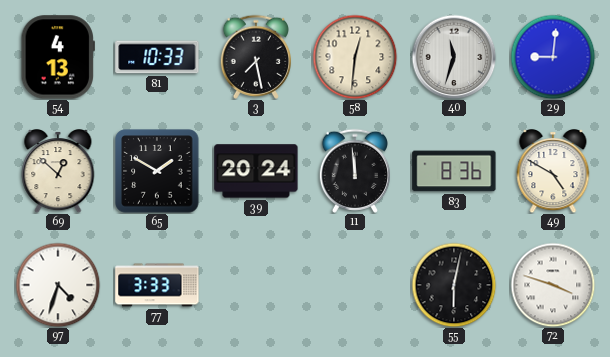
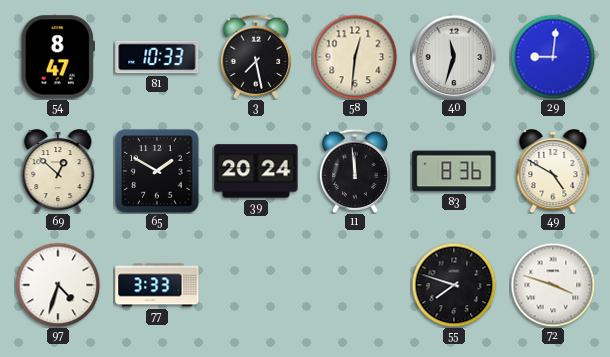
54: 4:13 -> 8:47 (58, 57)
55: 6:02 -> 7:48 (454, 285)
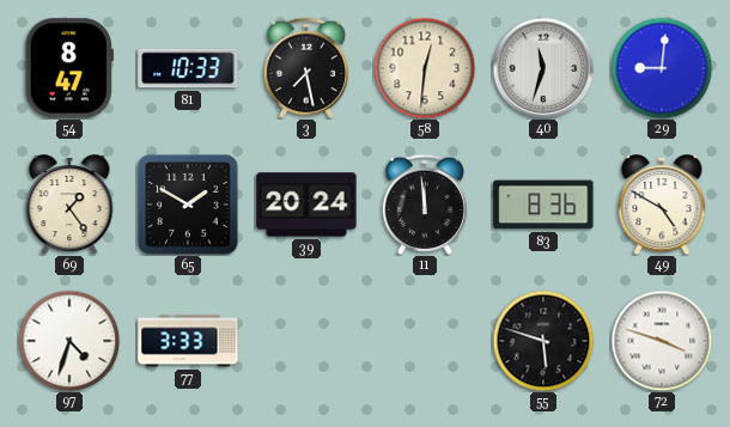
69: 12:52 -> 1:24 (69, 206)
55: 7:48 -> 5:48 (543, 341)
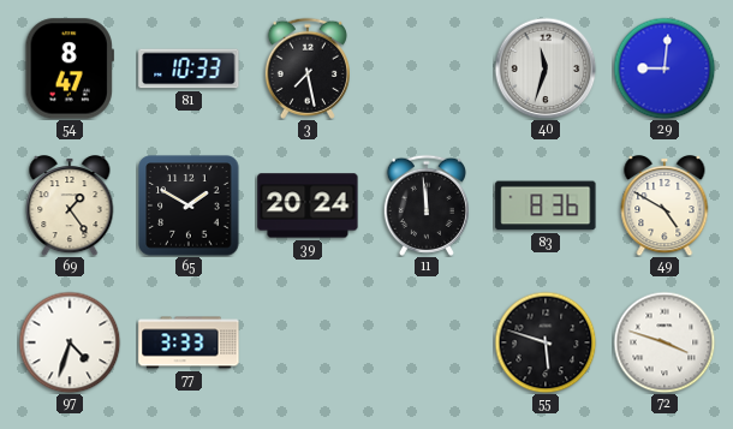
58: 12:31 -> none (425, 68)
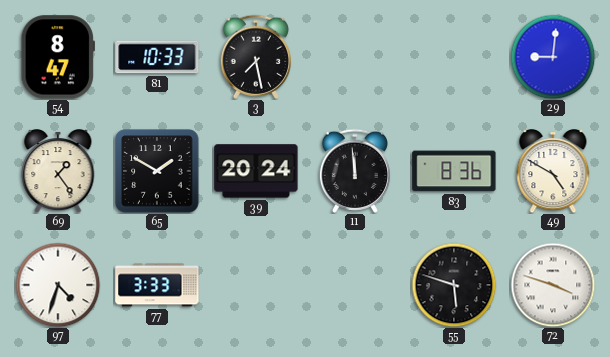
40: 11:33 -> none (546, 68)
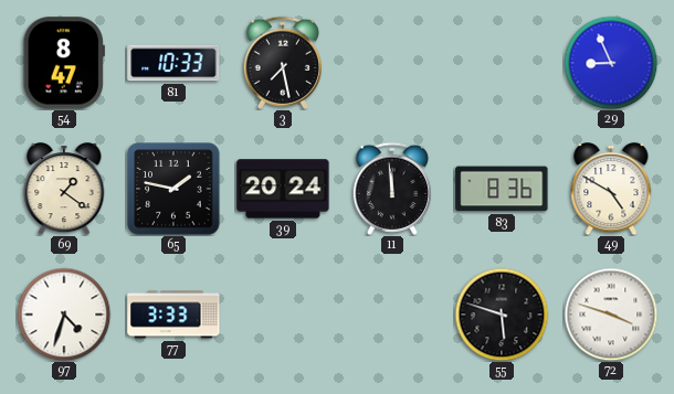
29: 9:01 -> 8:56 (611, 63)
69: 1:24 -> 1:21 (64, 190)
65: 1:50 -> 1:47 (173, 189)
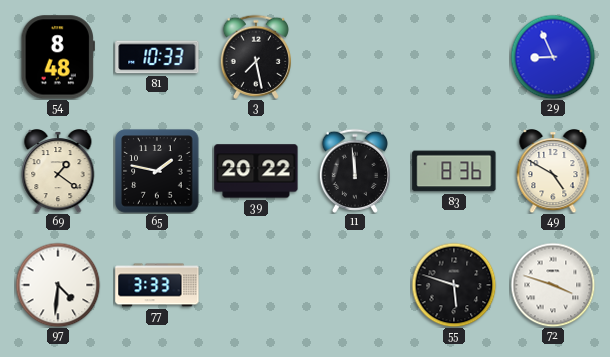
54: 8:47 -> 8:48 (58, 57)
39: 20:24 -> 20:22 (256, 171)
97: 4:33 -> 4:31 (58, 285)
